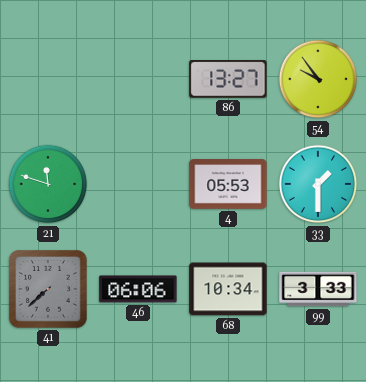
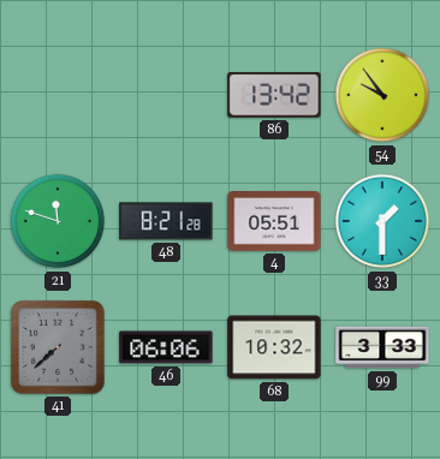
86: 13:27 -> 13:42 (274, 95)
48: none -> 8:21 (166, 221)
4: 05:53 -> 05:51 (274, 221)
68: 10:34 -> 10:32 (274, 347)
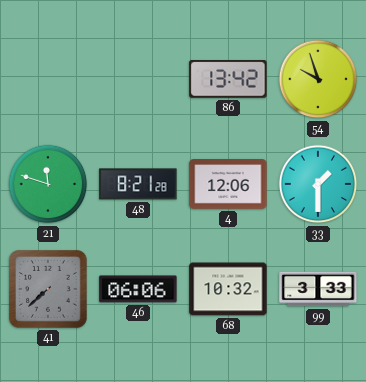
54: 9:54 -> 9:57 (318, 79)
4: 05:51 -> 12:06 (228, 184)
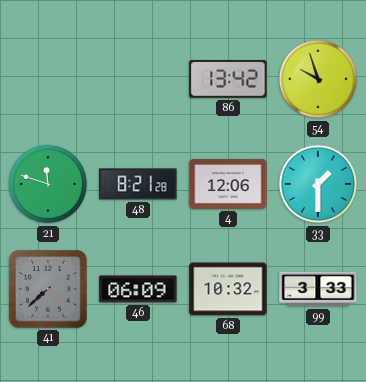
46: 06:06 -> 06:09 (138, 289)
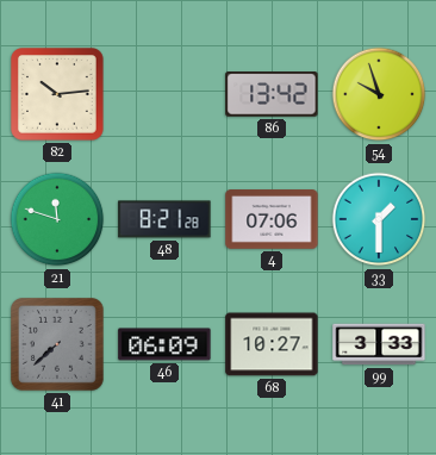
82: none -> 10:14 (58, 95)
4: 12:06 -> 07:06 (272, 219)
68: 10:32 -> 10:27 (272, 344)
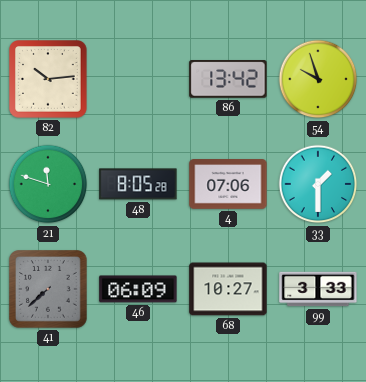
48: 8:21 -> 8:05 (138, 184)
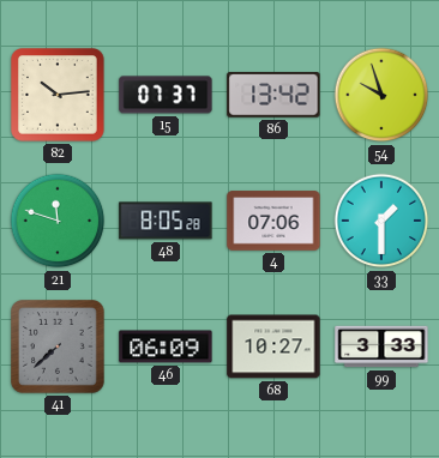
15: none -> 07:37 (166, 95)
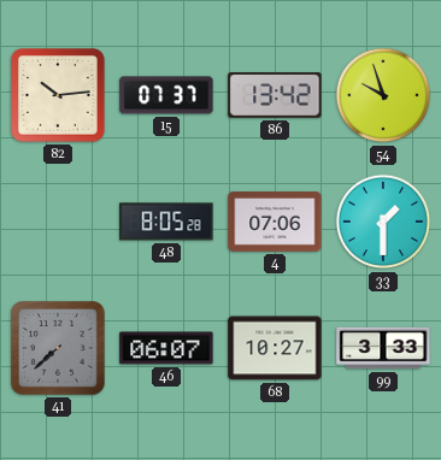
21: 11:48 -> none (58, 221)
46: 06:09 -> 06:07 (166, 348)
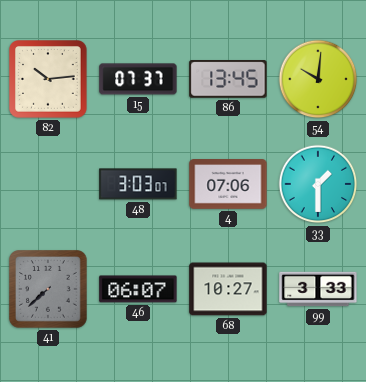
86: 13:42 -> 13:45 (228, 79)
54: 9:57 -> 10:01 (318, 79)
48: 8:05 -> 3:03 (138, 184)
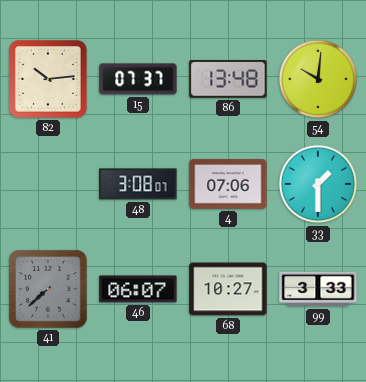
86: 13:45 -> 13:48 (228, 79)
48: 3:03 -> 3:08 (138, 184)
